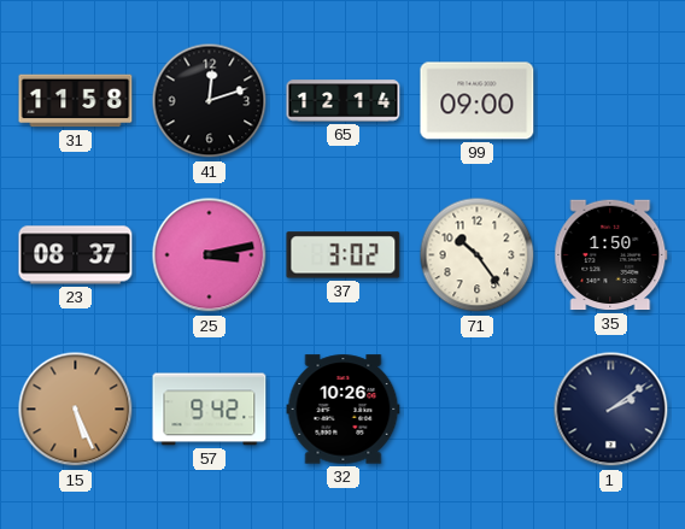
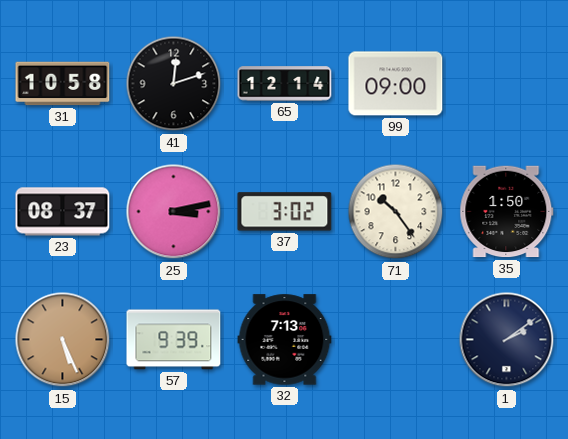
31: 11:58 -> 10:58 (63, 84)
57: 9:42 -> 9:39 (174, 340)
32: 10:26 -> 7:13 (285, 340)
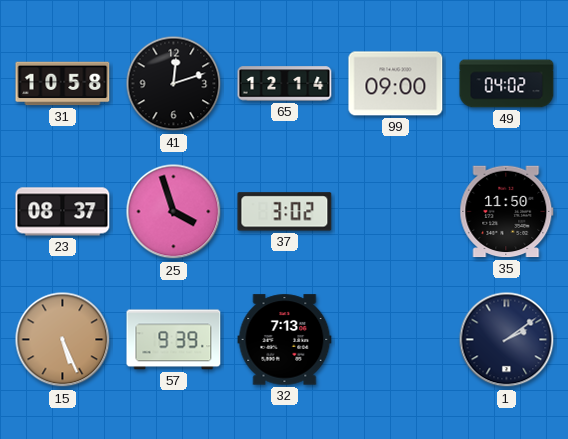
49: none -> 04:02 (507, 84)
25: 3:13 -> 3:57 (174, 212)
71: 10:24 -> none (396, 212)
35: 1:50 -> 11:50 (507, 212)
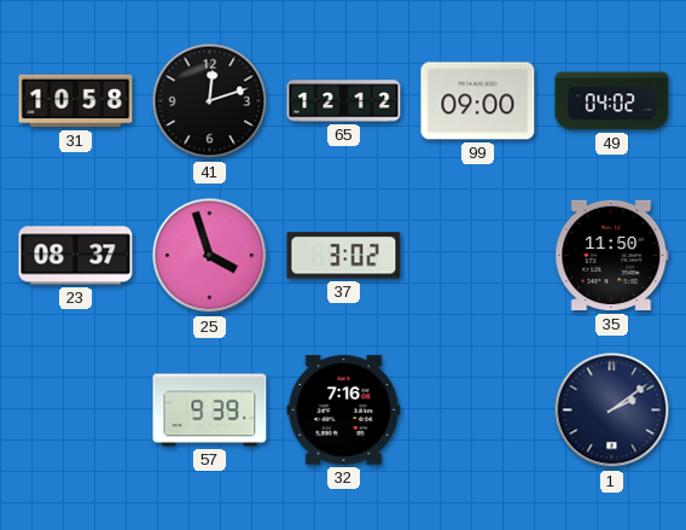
65: 12:14 -> 12:12 (344, 101)
15: 5:26 -> none (63, 340)
32: 7:13 -> 7:16 (344, 410)
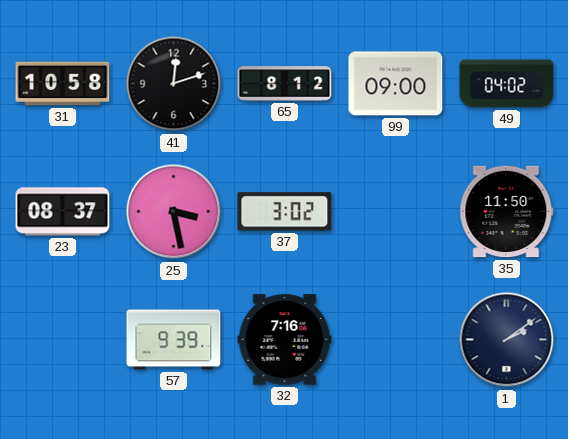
65: 12:12 -> 8:12 (285, 84)
25: 3:57 -> 3:28 (174, 212)
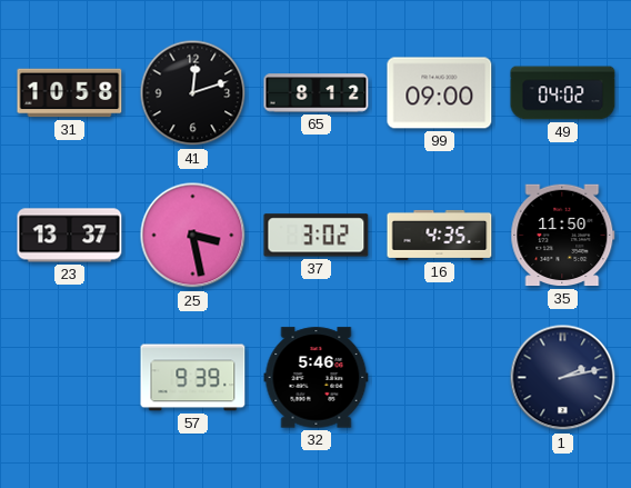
23: 08:37 -> 13:37 (70, 236)
16: none -> 4:35 (440, 235)
32: 7:16 -> 5:46 (317, 378)
1: 2:09 -> 2:13 (563, 378)
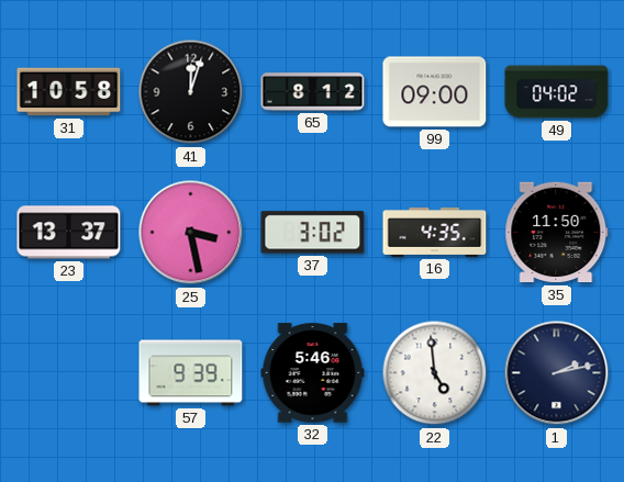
41: 12:12 -> 12:03 (191, 92)
22: none -> 4:59 (435, 373)
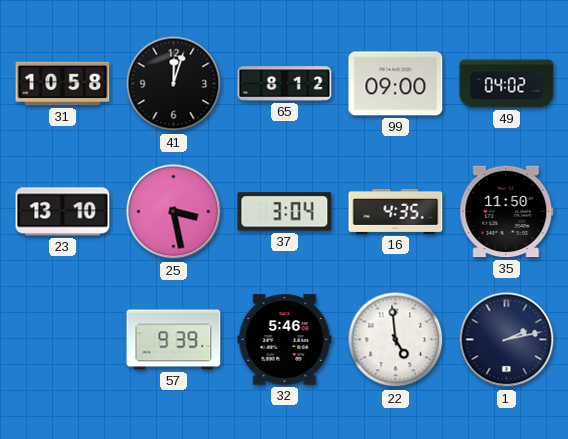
23: 13:37 -> 13:10 (63, 212)
37: 3:02 -> 3:04 (285, 212)
